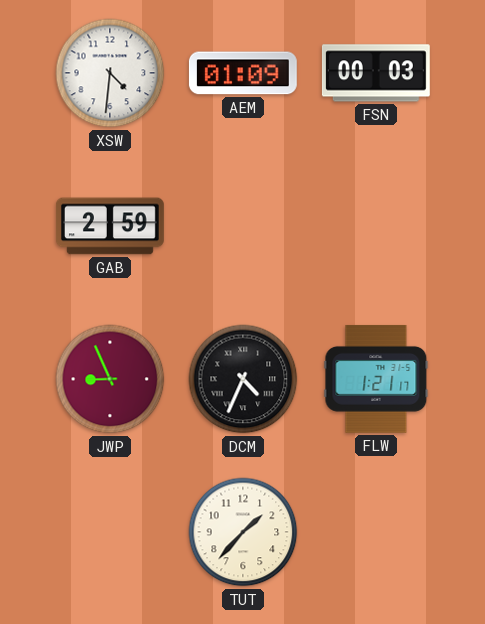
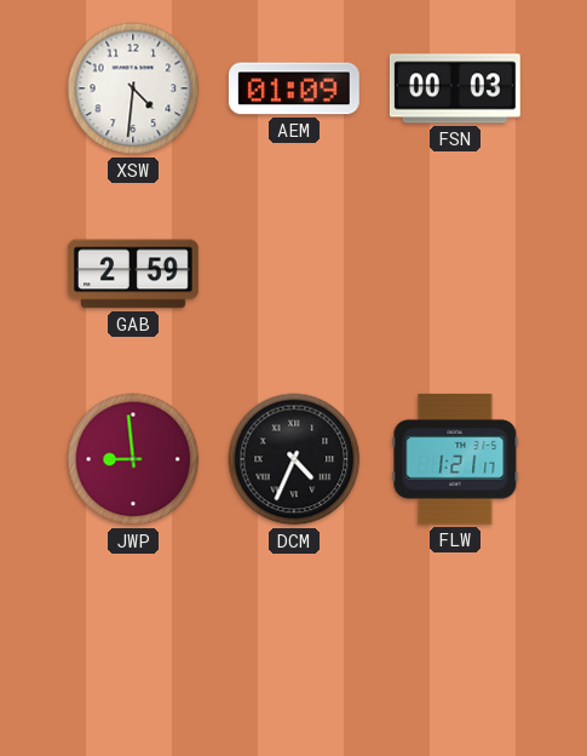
JWP: 8:56 -> 8:59 (133, 459)
TUT: 1:37 -> none (243, 532)
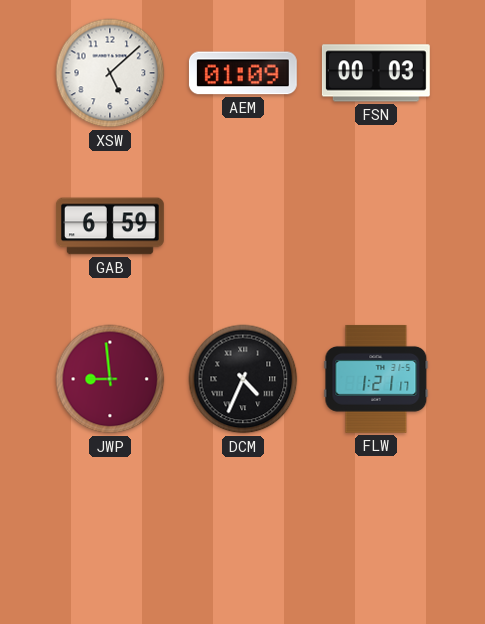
XSW: 4:31 -> 5:08 (110, 73)
GAB: 2:59 -> 6:59 (111, 226)
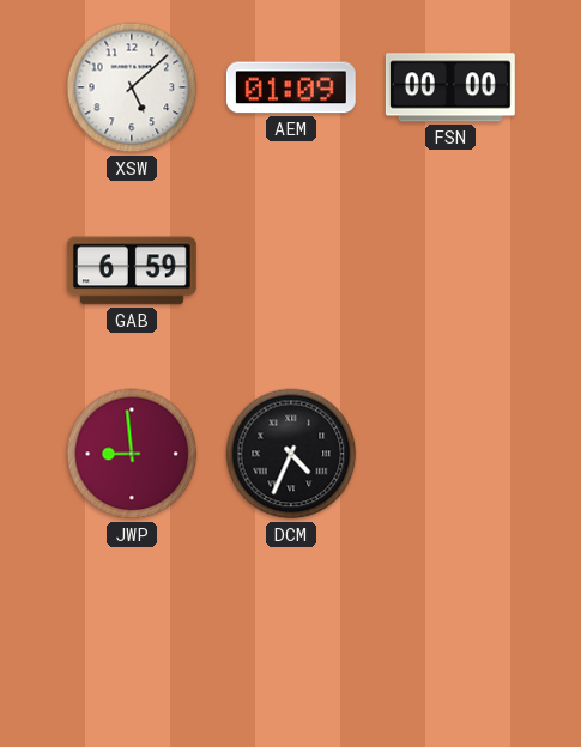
FSN: 00:03 -> 00:00 (450, 87)
FLW: 1:21 -> none (376, 379)
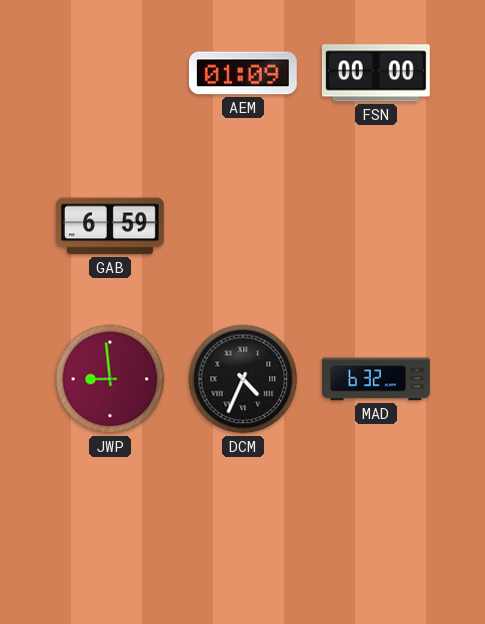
XSW: 5:08 -> none (132, 87)
MAD: none -> 6:32 (376, 379)
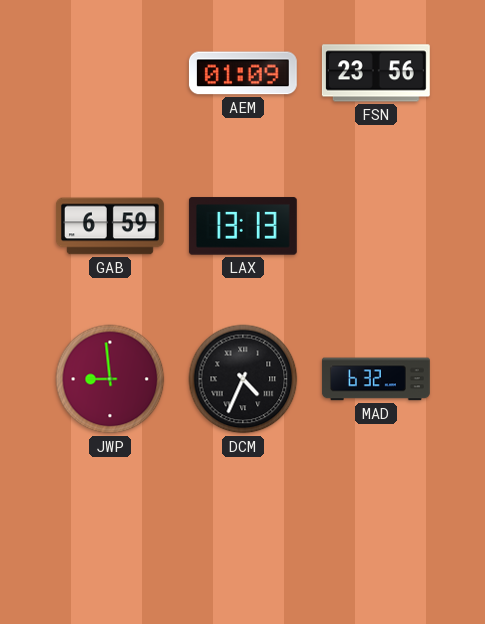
FSN: 00:00 -> 23:56 (376, 73)
LAX: none -> 13:13 (243, 226)
